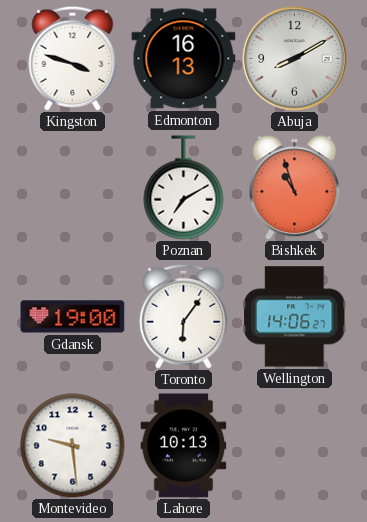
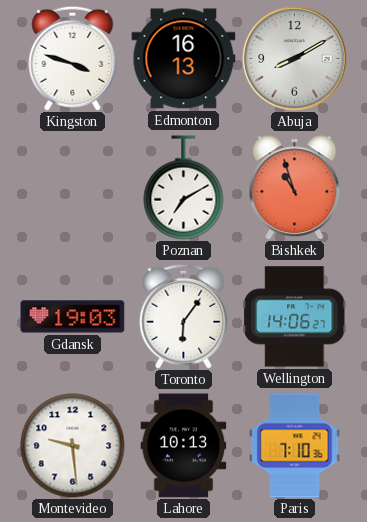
Gdansk: 19:00 -> 19:03 (73, 317)
Paris: none -> 7:10 (295, 446)
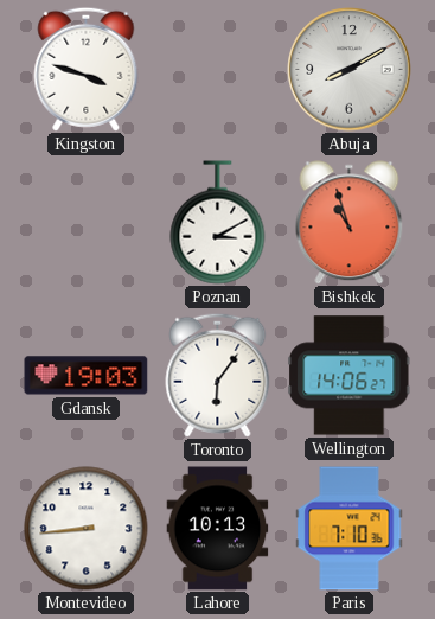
Edmonton: 16:13 -> none (184, 59)
Poznan: 7:10 -> 3:10 (218, 223)
Montevideo: 9:29 -> 8:44 (87, 529)
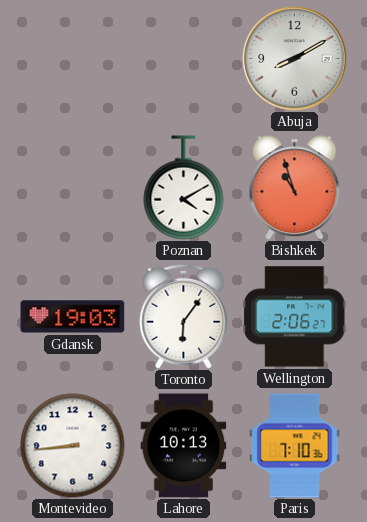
Kingston: 3:48 -> none (87, 69)
Poznan: 3:10 -> 4:10 (184, 188)
Wellington: 14:06 -> 2:06 (294, 317)
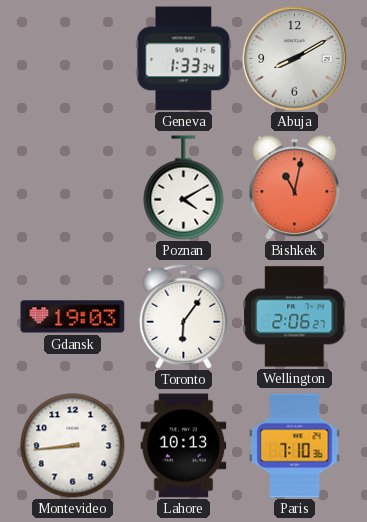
Geneva: none -> 1:33 (184, 59)
Bishkek: 10:57 -> 11:02 (295, 188)
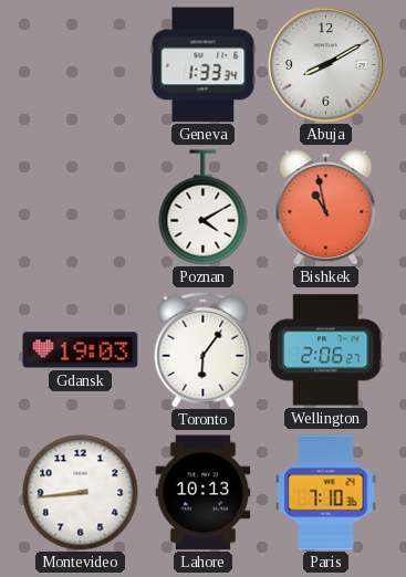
Bishkek: 11:02 -> 10:58 (326, 208)
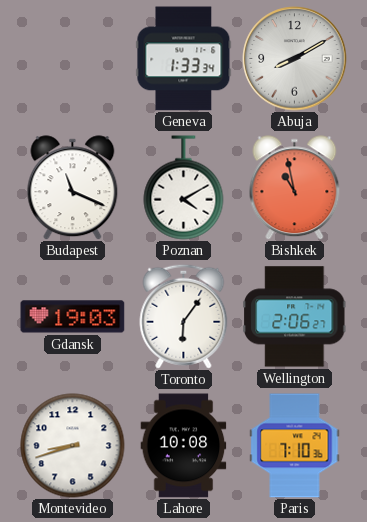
Budapest: none -> 11:19 (73, 188)
Montevideo: 8:44 -> 8:42 (73, 446)
Lahore: 10:13 -> 10:08 (184, 446)
